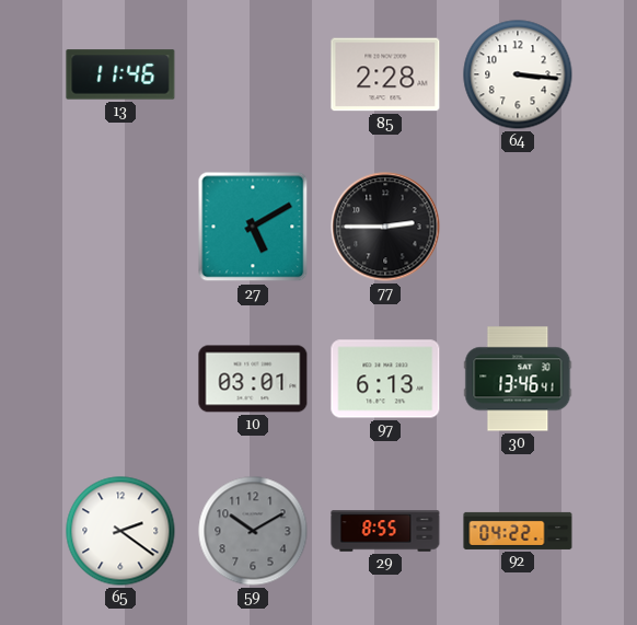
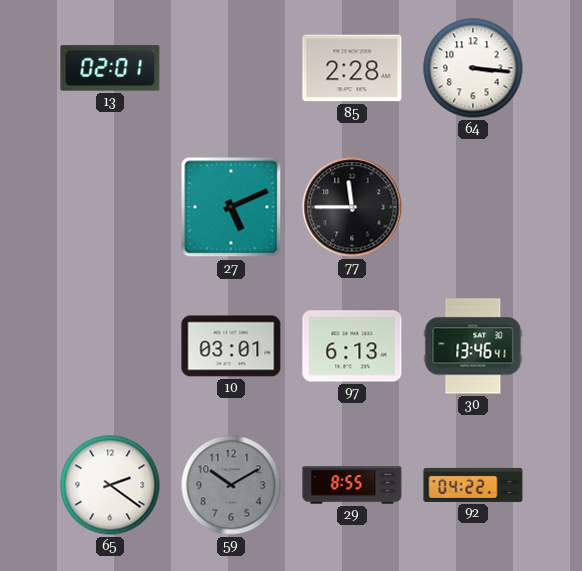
13: 11:46 -> 02:01 (110, 68)
27: 5:10 -> 5:11 (231, 207)
77: 2:45 -> 11:45 (352, 207)
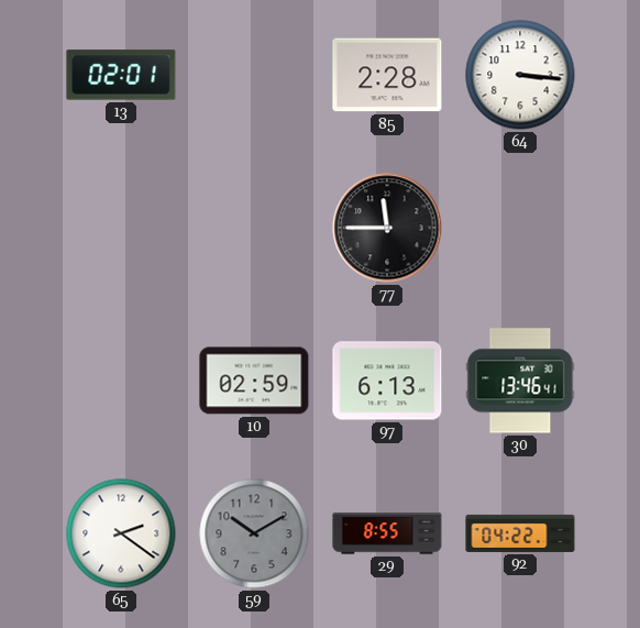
27: 5:11 -> none (231, 207)
10: 03:01 -> 02:59 (254, 381)
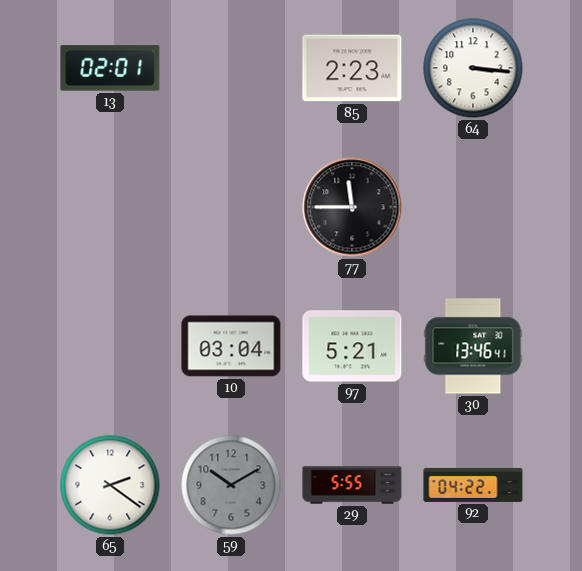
85: 2:28 -> 2:23 (352, 68)
10: 02:59 -> 03:04 (231, 346)
97: 6:13 -> 5:21 (352, 346)
29: 8:55 -> 5:55 (352, 485)
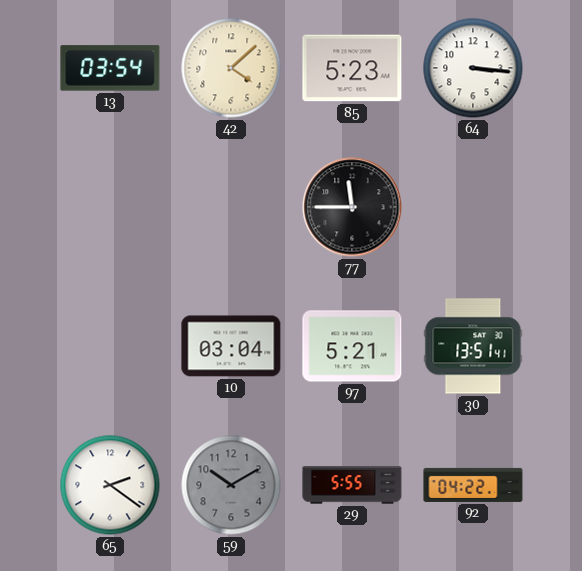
13: 02:01 -> 03:54 (110, 68)
42: none -> 4:08 (231, 68)
85: 2:23 -> 5:23 (352, 68)
30: 13:46 -> 13:51 (473, 346)
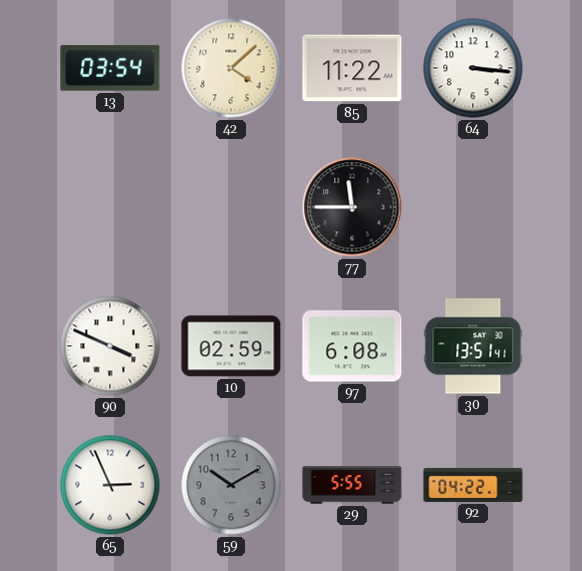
85: 5:23 -> 11:22 (352, 68)
90: none -> 3:49 (110, 346)
10: 03:04 -> 02:59 (231, 346)
97: 5:21 -> 6:08 (352, 346)
65: 2:21 -> 2:56 (110, 485)
